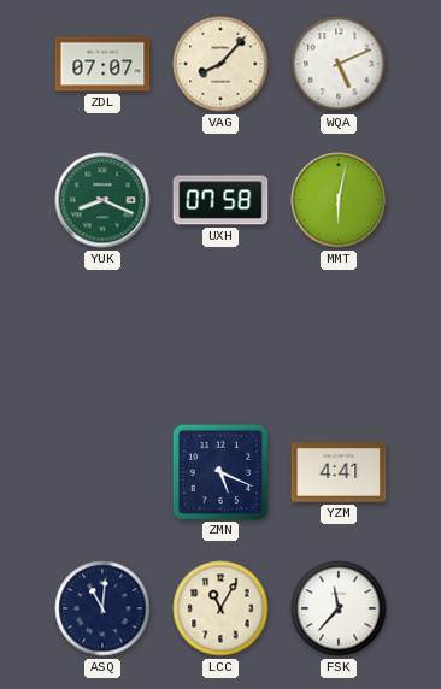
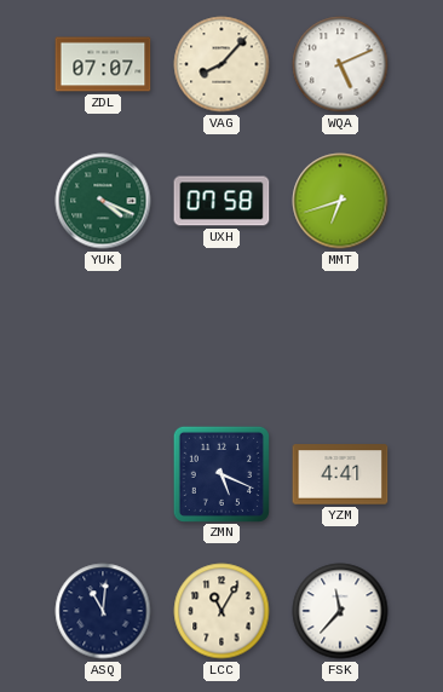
YUK: 8:19 -> 4:19 (103, 201)
MMT: 6:02 -> 6:42 (340, 201)
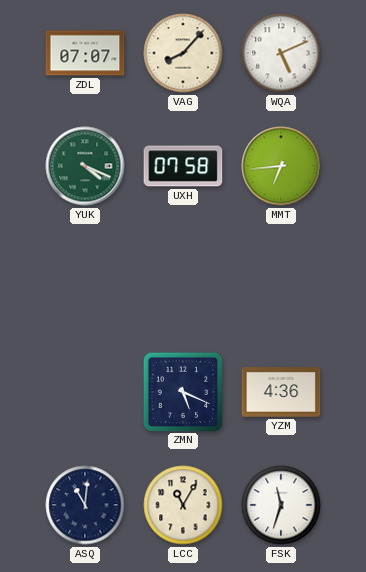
MMT: 6:42 -> 6:44 (281, 166)
YZM: 4:41 -> 4:36 (281, 392)
FSK: 11:37 -> 11:33 (281, 505)
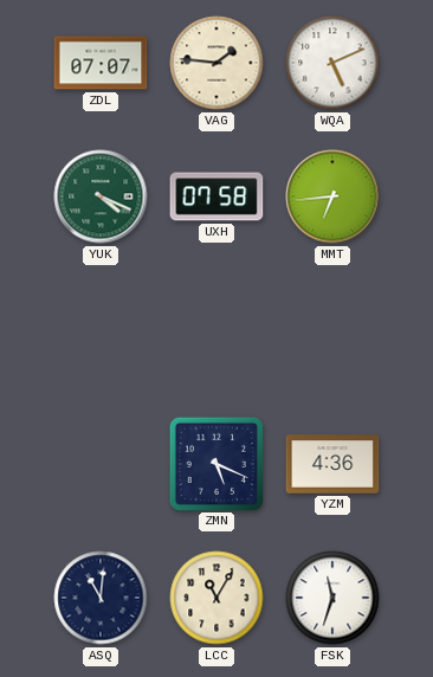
VAG: 8:07 -> 1:46 (217, 63)
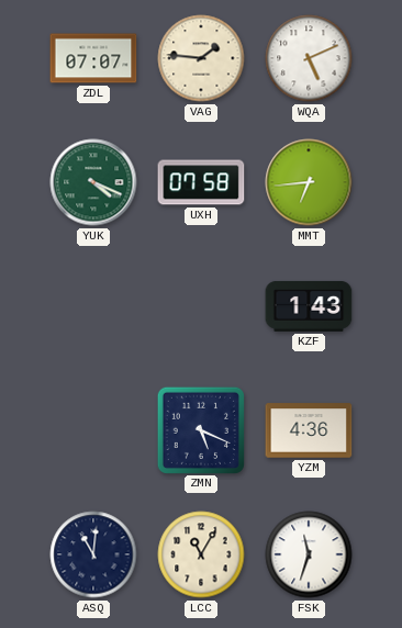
KZF: none -> 1:43 (309, 306)
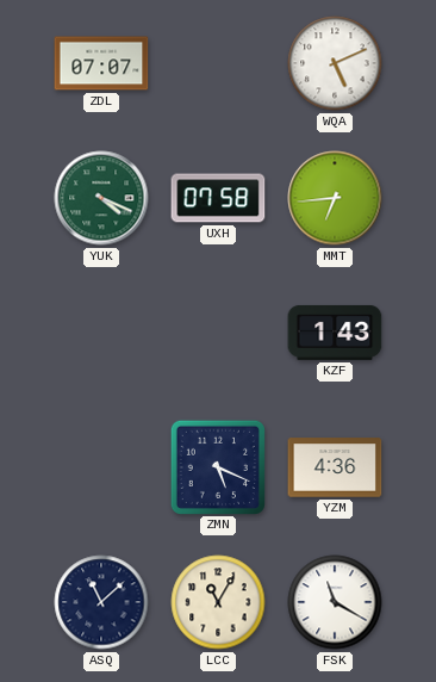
VAG: 1:46 -> none (201, 58)
ASQ: 11:01 -> 11:08 (101, 602)
FSK: 11:33 -> 11:20 (335, 602)
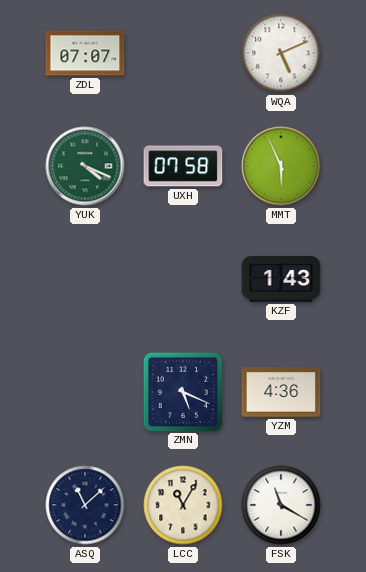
MMT: 6:44 -> 5:56 (281, 166)
